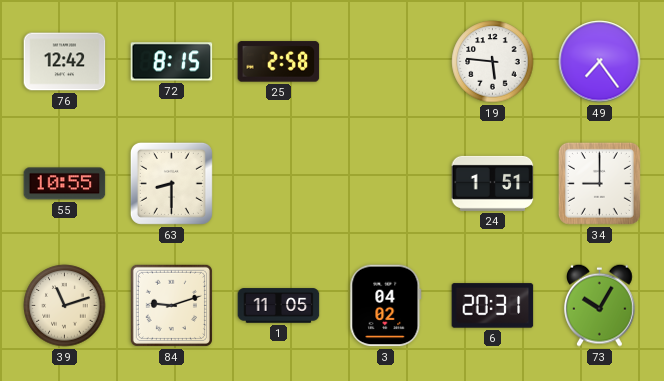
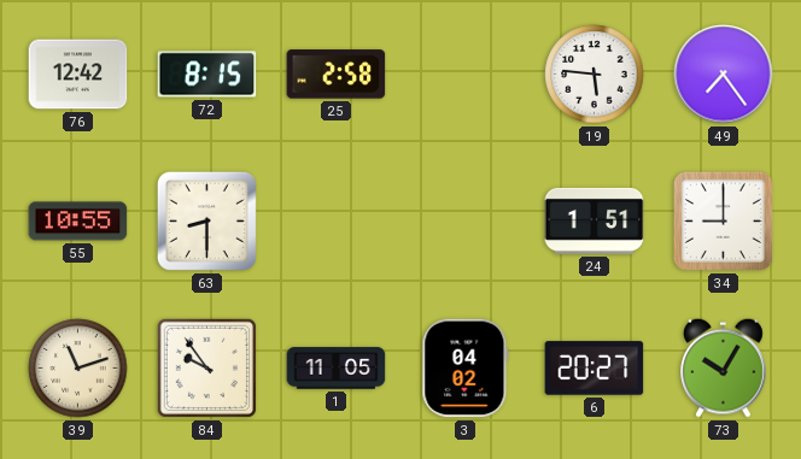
84: 9:12 -> 9:54 (206, 367)
6: 20:31 -> 20:27 (595, 369)
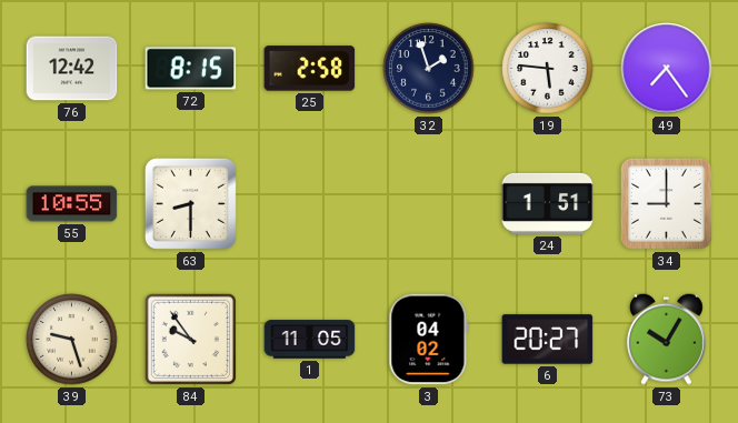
32: none -> 1:57 (429, 69)
39: 11:12 -> 9:27 (72, 340)
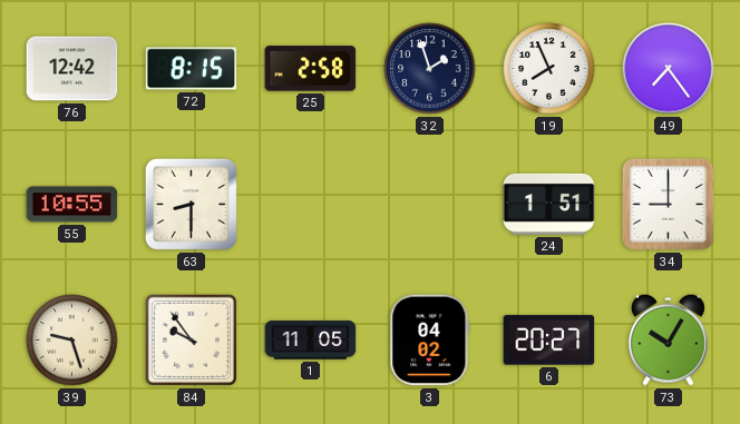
19: 5:46 -> 7:56 (549, 69)
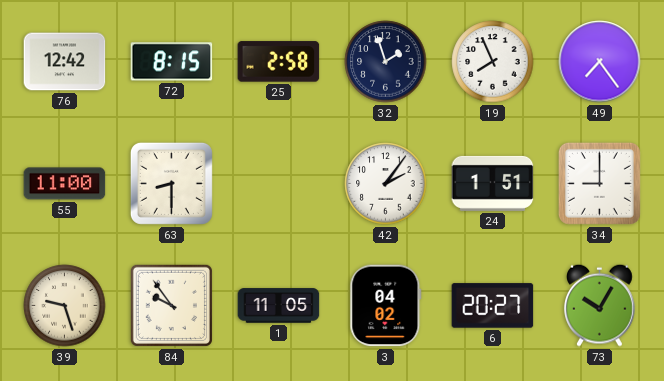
55: 10:55 -> 11:00 (65, 184)
42: none -> 2:06 (386, 184)
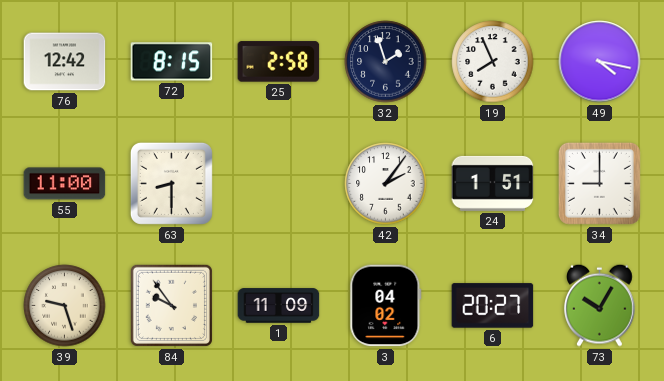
49: 7:24 -> 4:17 (600, 62)
1: 11:05 -> 11:09 (279, 306)
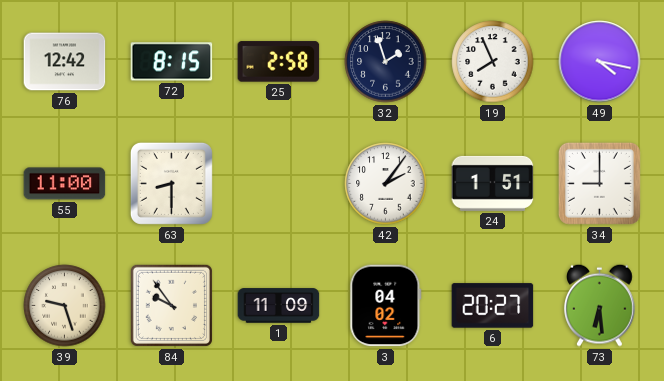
73: 10:05 -> 6:29 (600, 305)
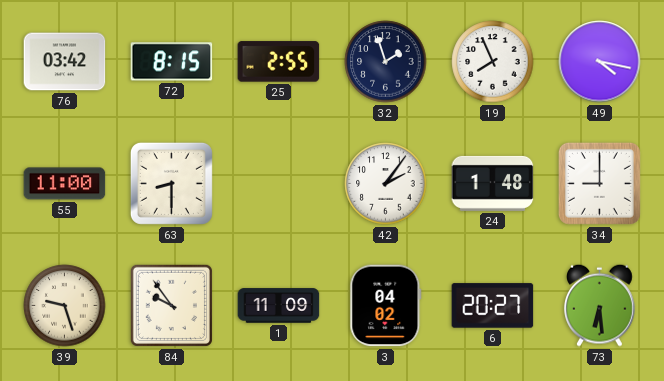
76: 12:42 -> 03:42 (65, 62)
25: 2:58 -> 2:55 (279, 62)
24: 1:51 -> 1:48 (493, 183)
